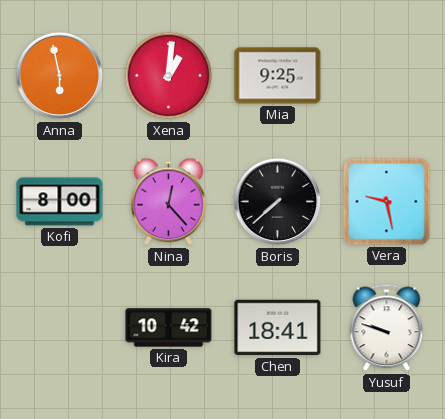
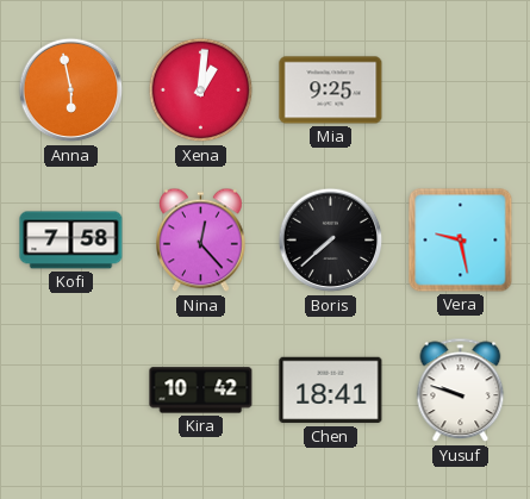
Kofi: 8:00 -> 7:58 (71, 241)
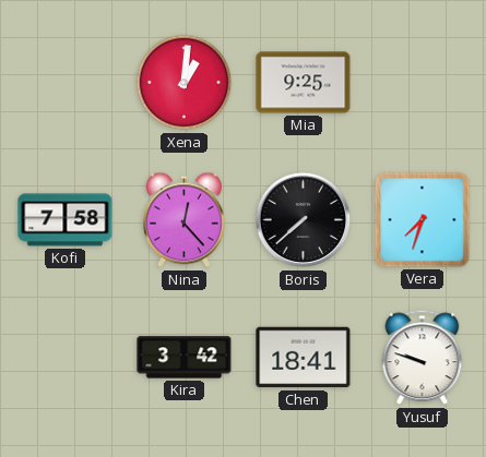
Anna: 5:58 -> none (71, 91)
Vera: 9:28 -> 7:33 (423, 220)
Kira: 10:42 -> 3:42 (185, 358)
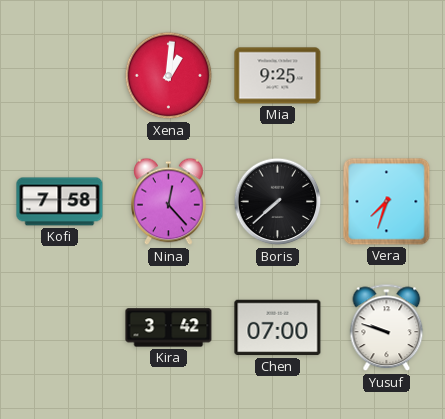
Chen: 18:41 -> 07:00 (278, 328)
